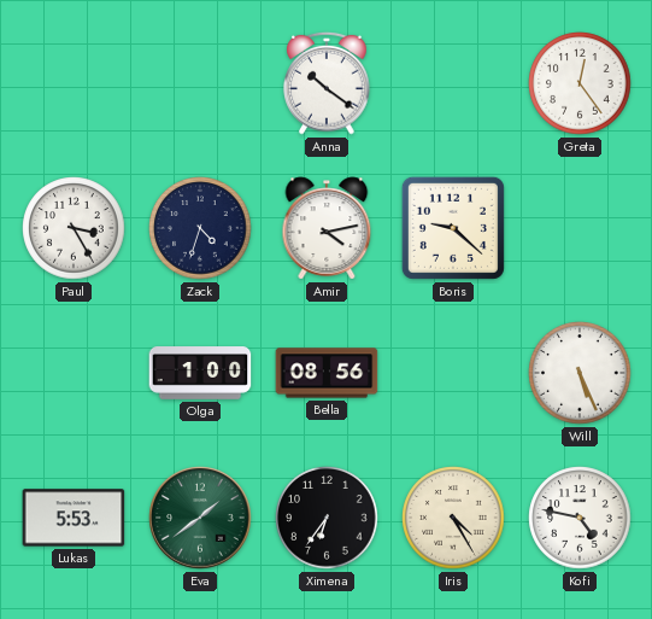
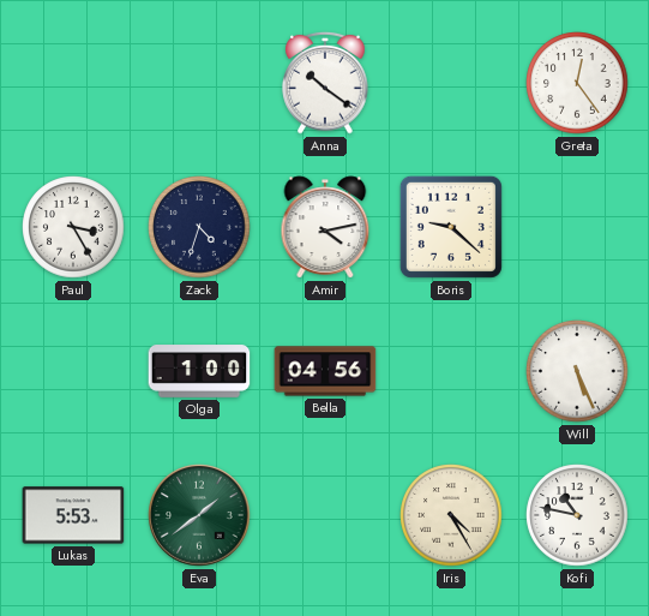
Bella: 08:56 -> 04:56 (325, 371)
Ximena: 6:36 -> none (327, 518)
Kofi: 4:47 -> 10:47 (577, 515)
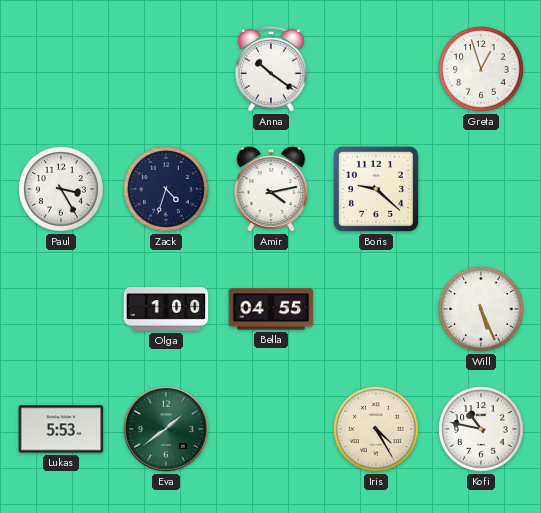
Greta: 12:24 -> 12:57 (481, 69)
Bella: 04:56 -> 04:55 (271, 309)
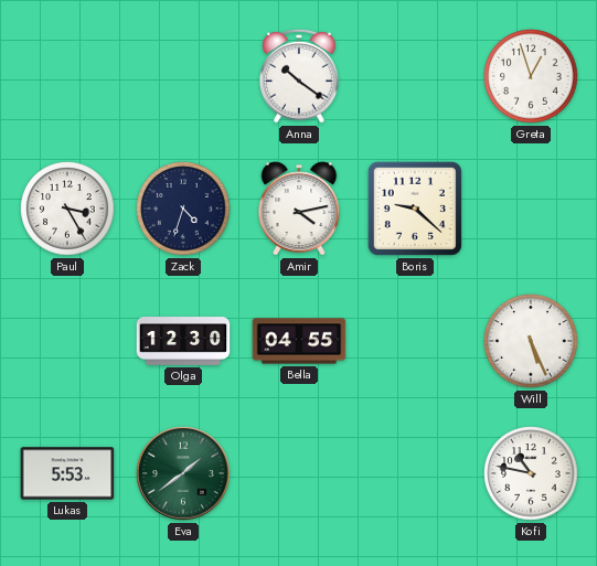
Olga: 1:00 -> 12:30 (183, 341)
Iris: 4:25 -> none (376, 429)
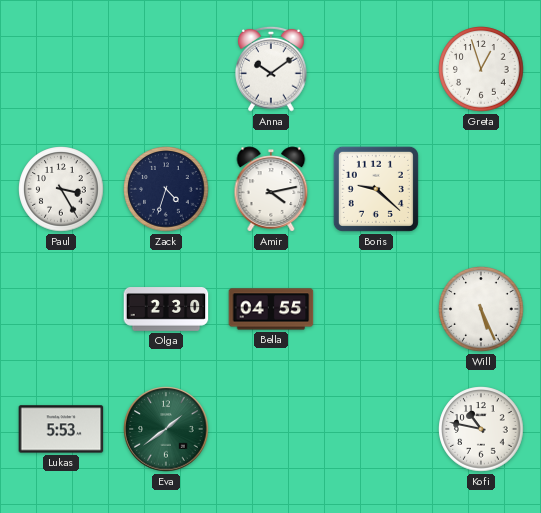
Anna: 10:21 -> 10:09 (271, 69)
Olga: 12:30 -> 2:30 (166, 309)
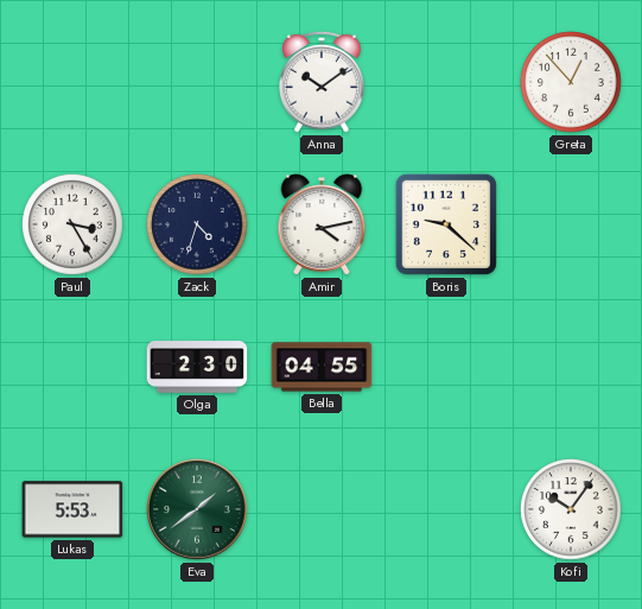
Greta: 12:57 -> 12:53 (571, 82)
Will: 5:26 -> none (481, 309)
Kofi: 10:47 -> 10:06 (571, 509)
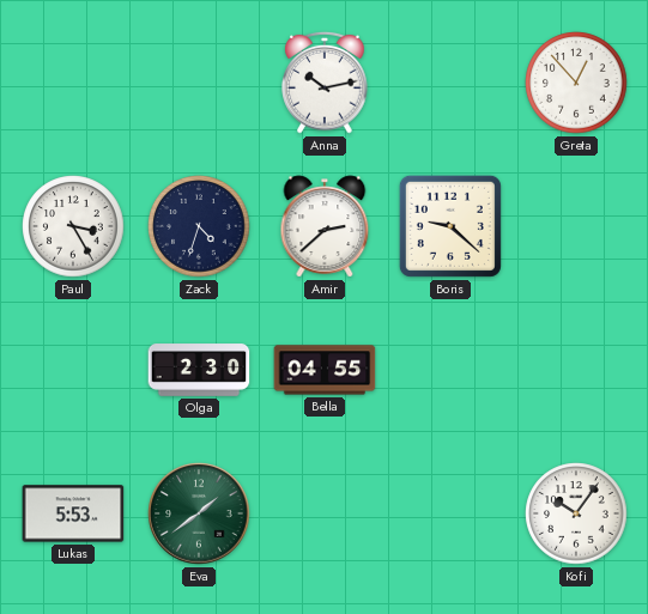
Anna: 10:09 -> 10:13 (325, 83)
Amir: 4:13 -> 2:38 (325, 226)
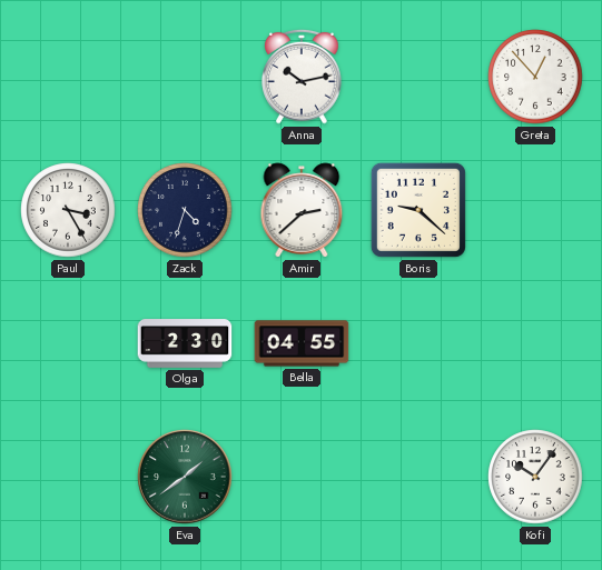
Lukas: 5:53 -> none (73, 513)
